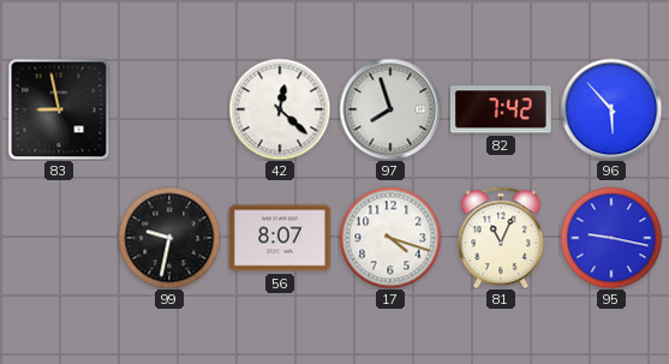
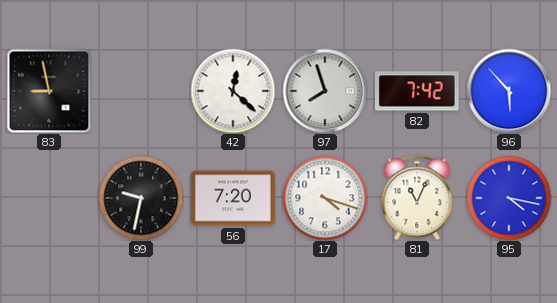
56: 8:07 -> 7:20 (234, 198)
95: 9:17 -> 4:17 (509, 198)
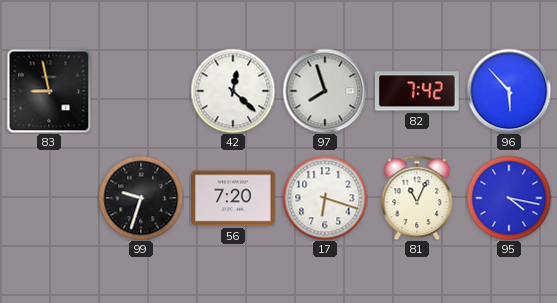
99: 9:32 -> 9:33 (141, 198)
17: 4:18 -> 6:18 (325, 198)
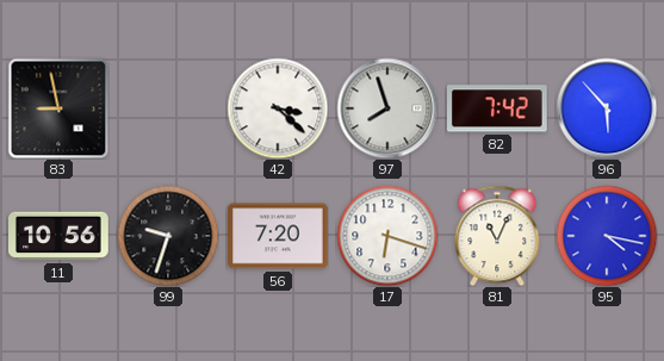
42: 12:22 -> 3:22 (278, 108)
11: none -> 10:56 (58, 236)
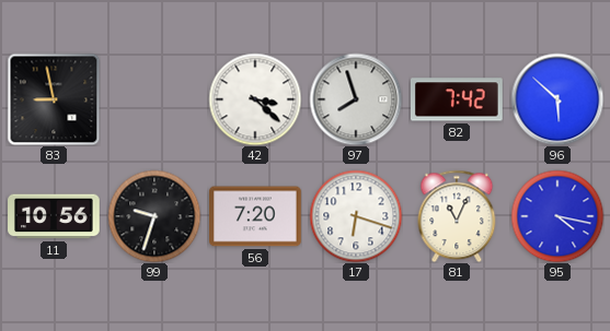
96: 5:53 -> 5:52 (557, 99)
